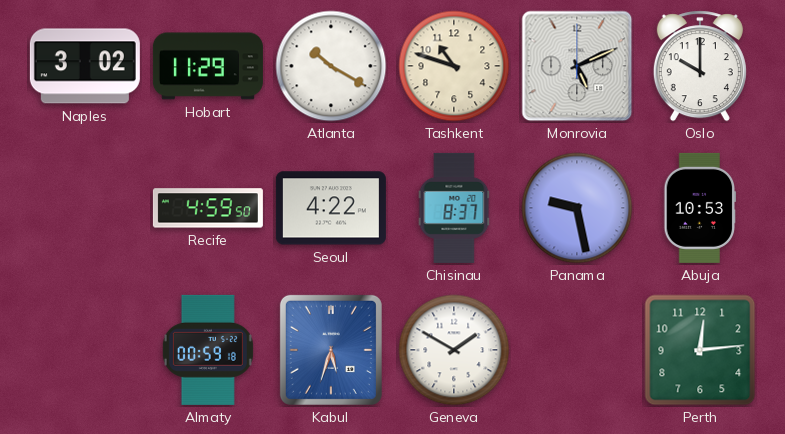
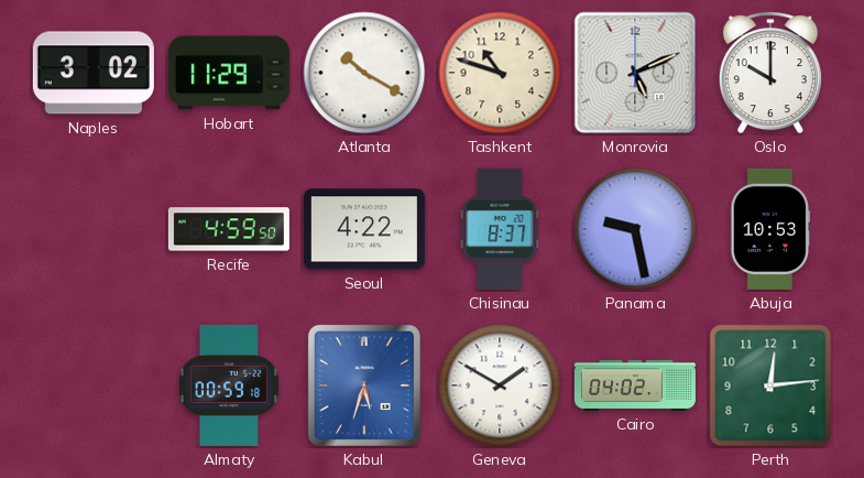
Cairo: none -> 04:02 (635, 385)
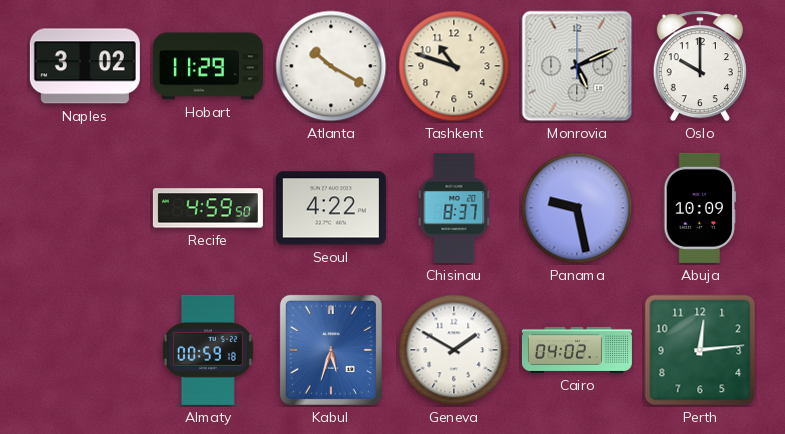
Abuja: 10:53 -> 10:09 (700, 208)
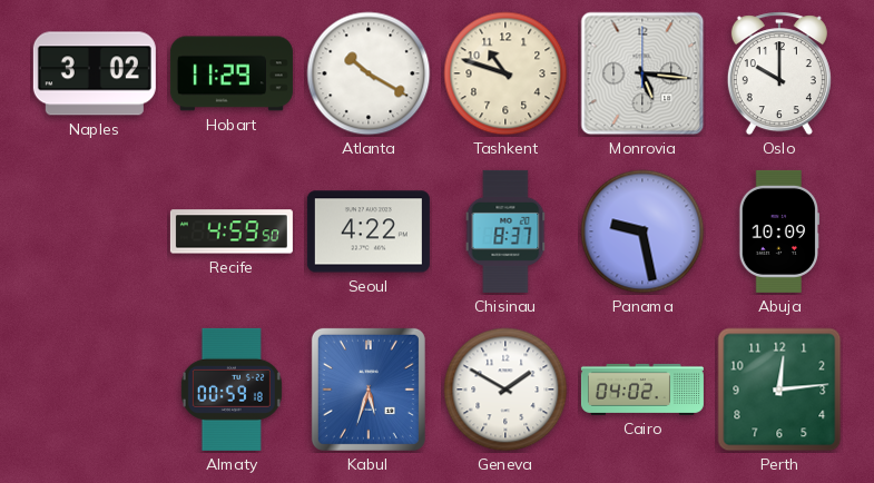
Monrovia: 5:11 -> 5:16 (642, 73)
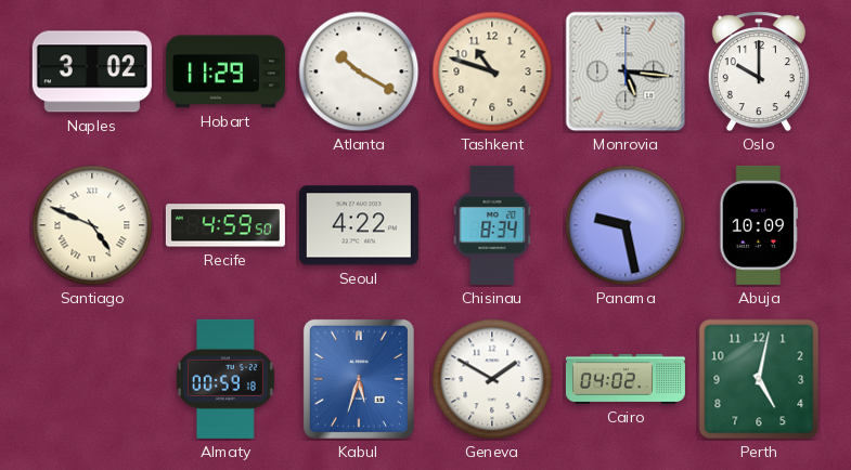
Santiago: none -> 4:49 (92, 225)
Chisinau: 8:37 -> 8:34 (492, 225)
Perth: 12:14 -> 5:02 (759, 379)
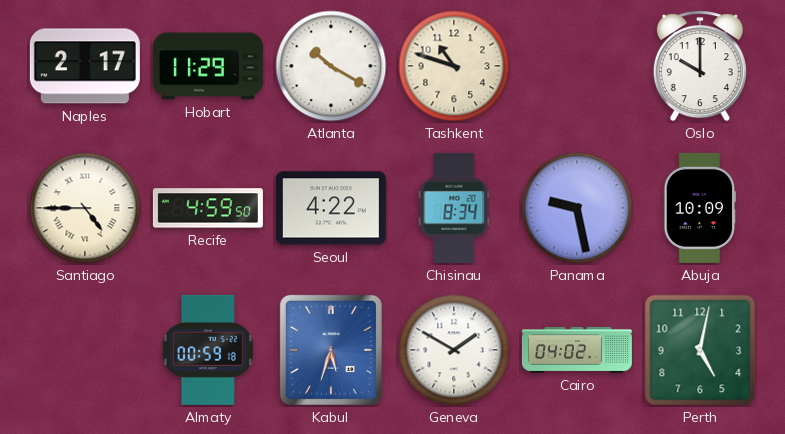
Naples: 3:02 -> 2:17 (85, 66)
Monrovia: 5:16 -> none (626, 71)
Santiago: 4:49 -> 4:45 (85, 208)
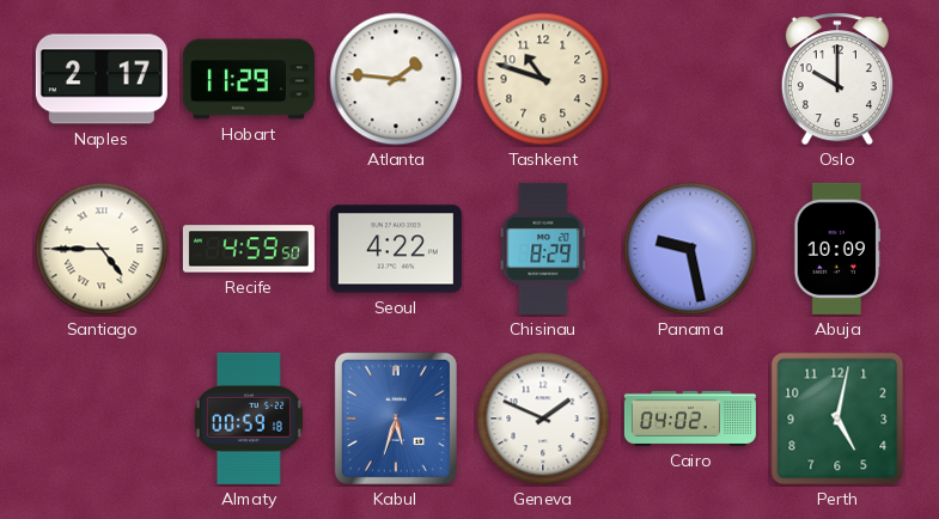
Atlanta: 10:20 -> 1:46 (396, 79)
Chisinau: 8:34 -> 8:29 (543, 249)
Geneva: 1:50 -> 1:49 (543, 419)
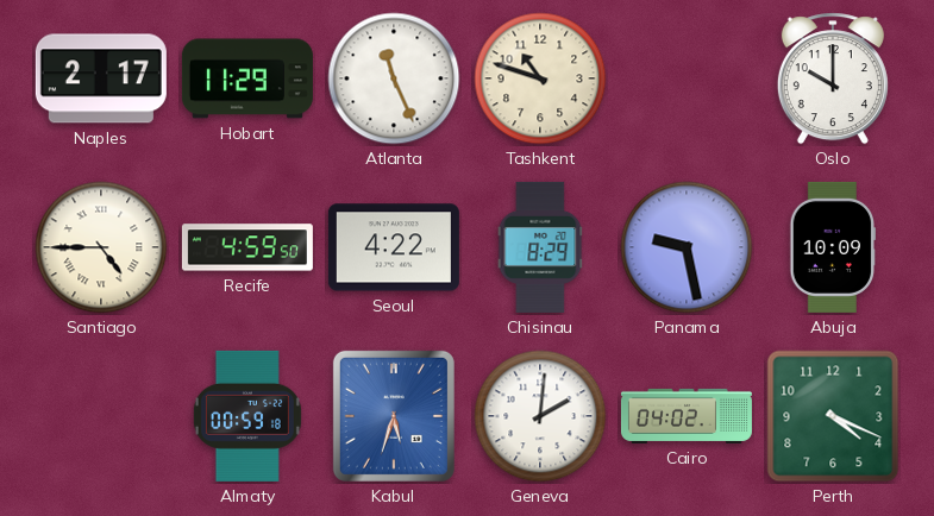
Atlanta: 1:46 -> 11:26 (394, 78)
Geneva: 1:49 -> 2:01 (540, 416)
Perth: 5:02 -> 4:19 (833, 416)
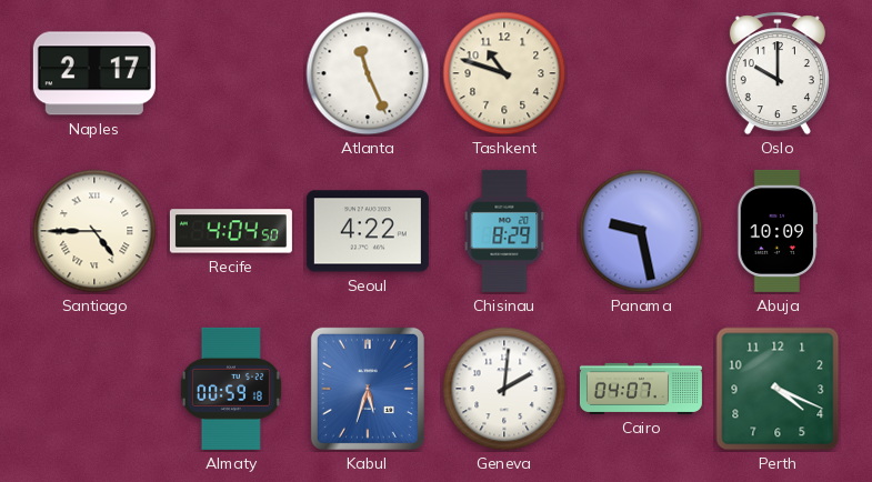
Hobart: 11:29 -> none (247, 78)
Recife: 4:59 -> 4:04 (231, 231)
Cairo: 04:02 -> 04:07 (641, 389)
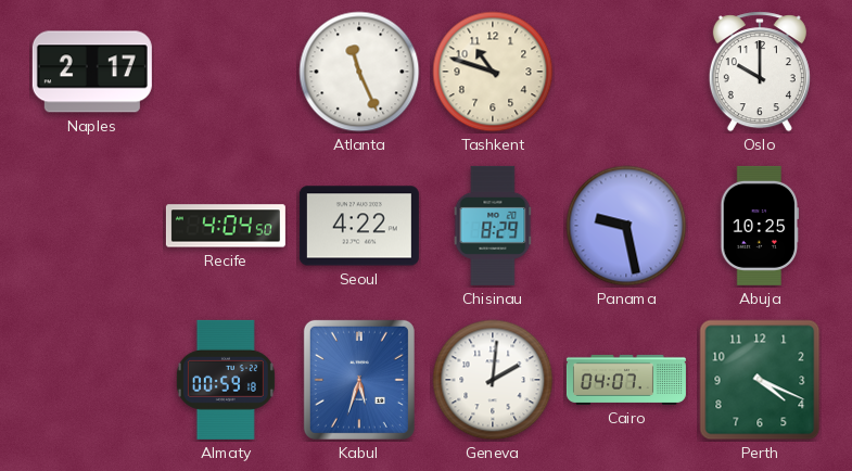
Santiago: 4:45 -> none (94, 231)
Abuja: 10:09 -> 10:25 (760, 226)
